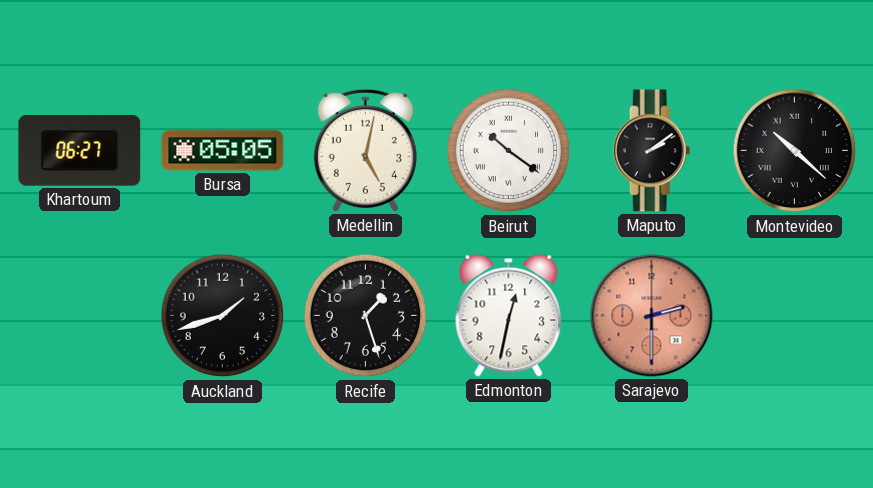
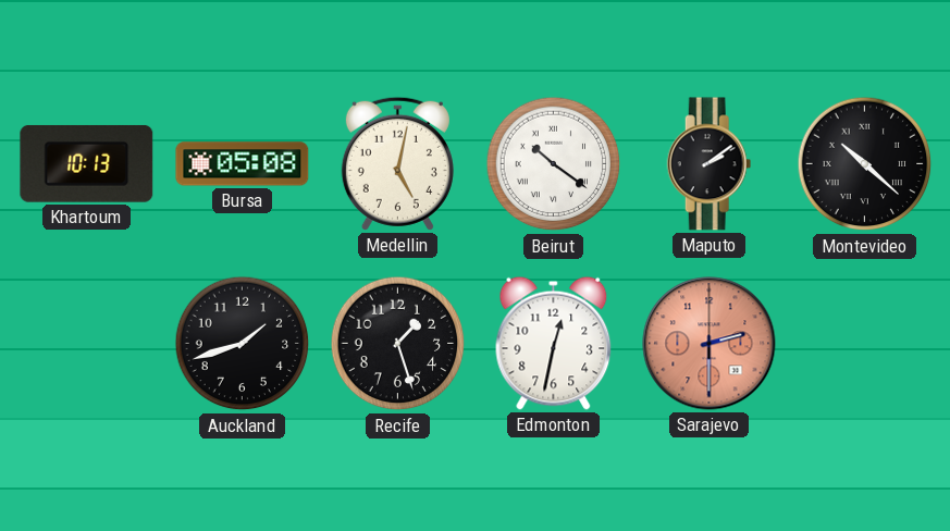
Khartoum: 06:27 -> 10:13 (87, 163)
Bursa: 05:05 -> 05:08 (243, 164)
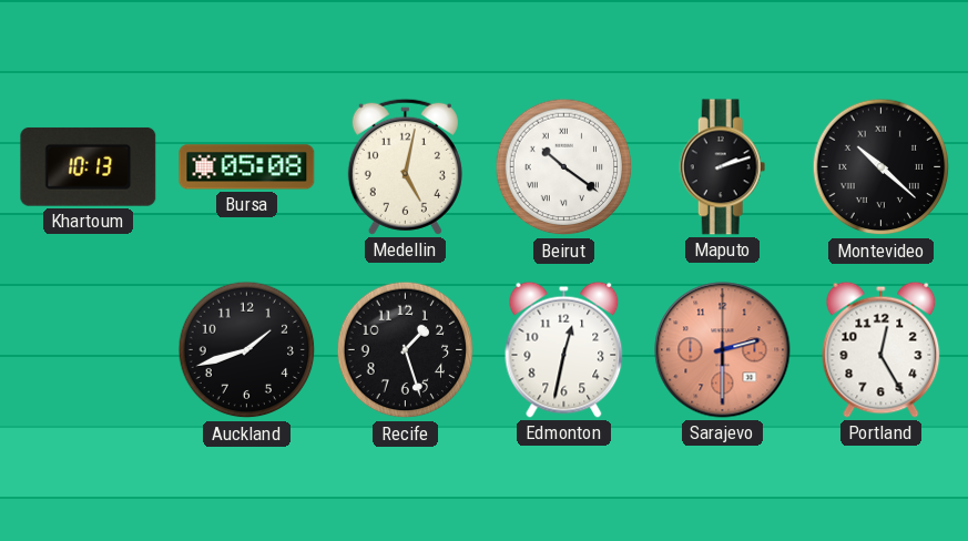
Maputo: 2:09 -> 2:12 (723, 167)
Portland: none -> 12:25 (882, 349)
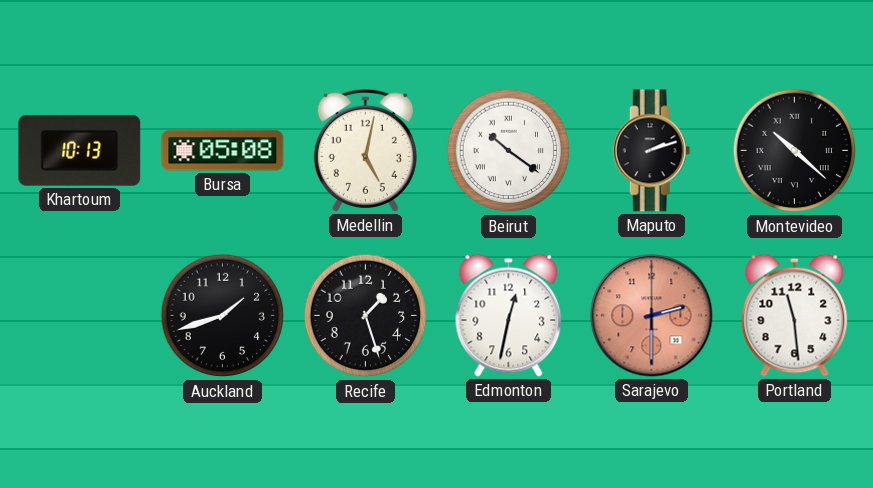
Portland: 12:25 -> 11:29 (795, 315)
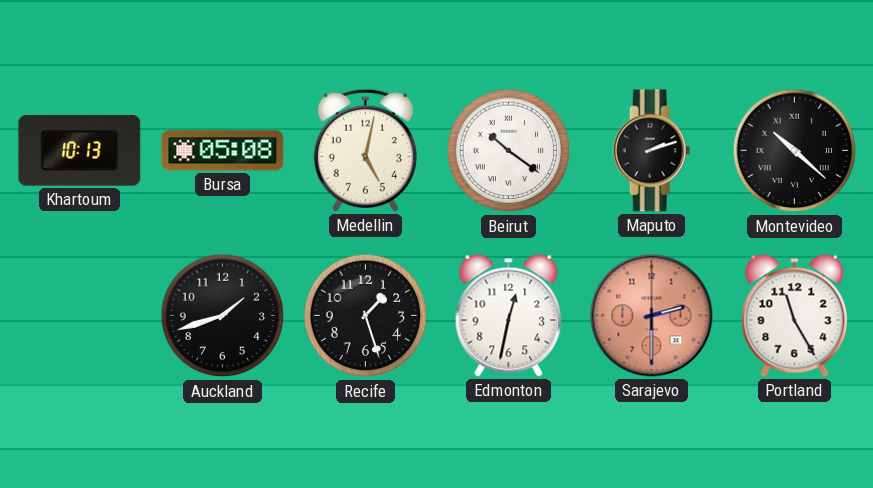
Portland: 11:29 -> 11:25 (795, 315)
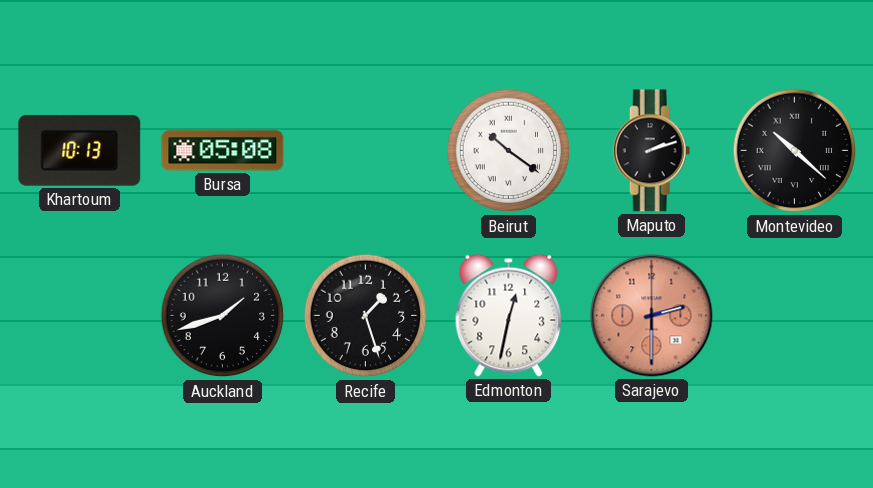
Medellin: 5:02 -> none (365, 150)
Portland: 11:25 -> none (795, 315)
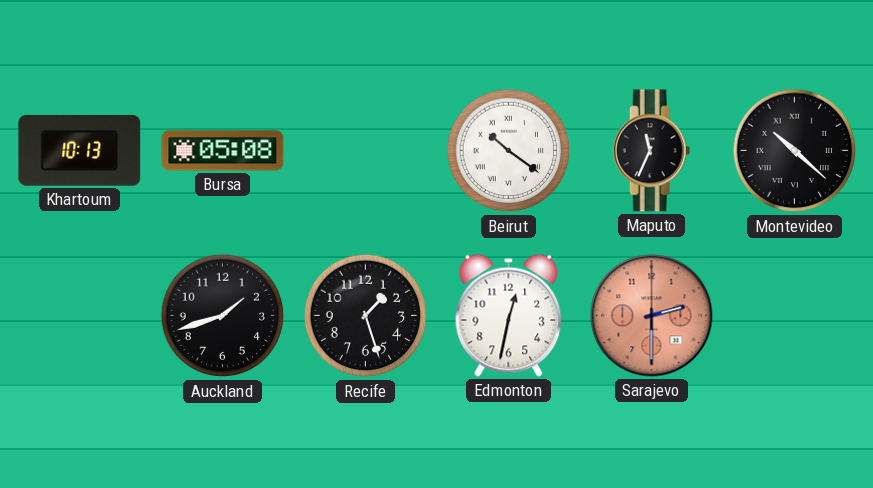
Maputo: 2:12 -> 11:34 (652, 151)
